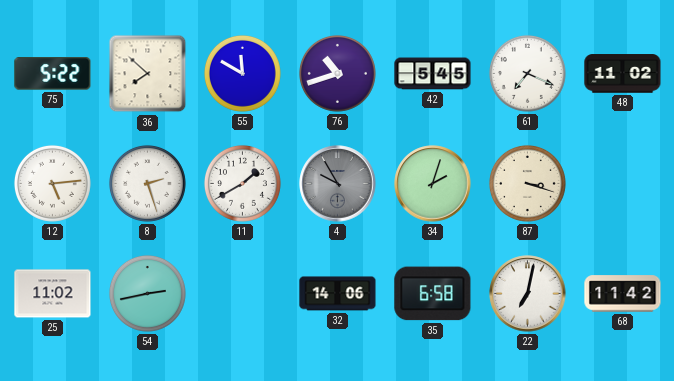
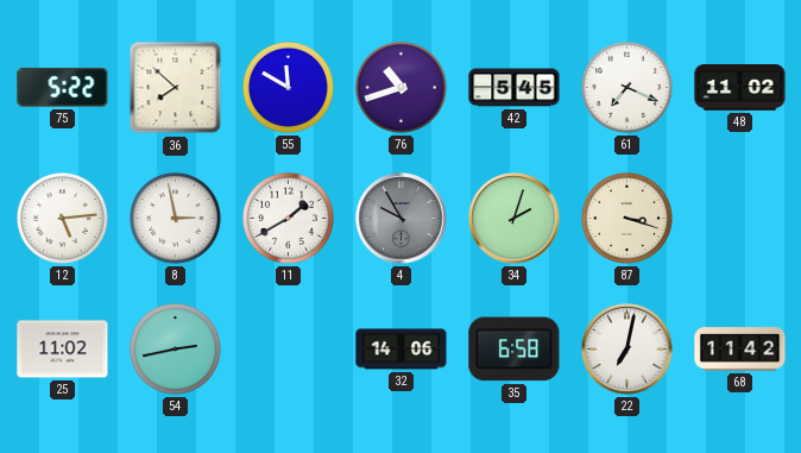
8: 2:27 -> 2:58 (175, 218)
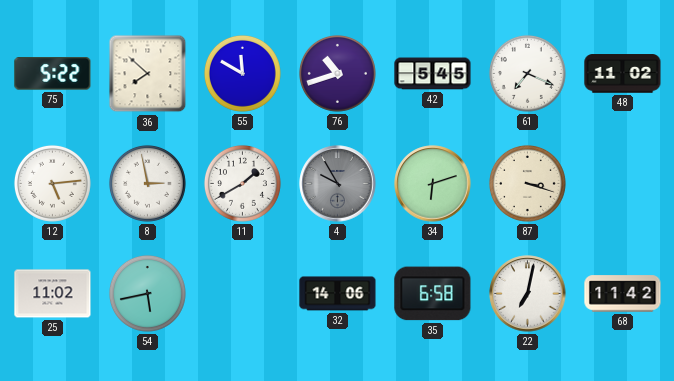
34: 2:03 -> 6:12 (433, 184)
54: 2:43 -> 5:43 (147, 293)
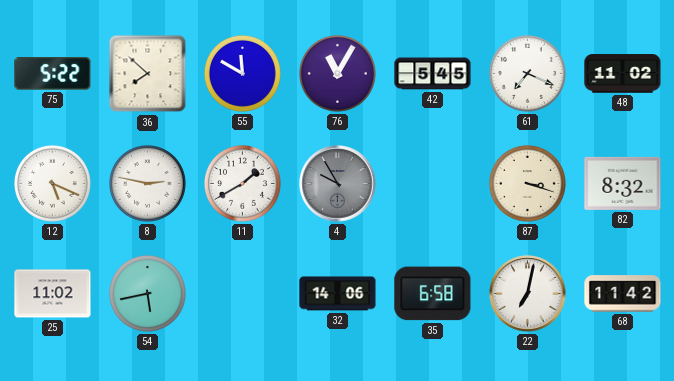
76: 10:42 -> 11:05 (337, 73)
12: 5:14 -> 5:19 (52, 183)
8: 2:58 -> 2:47 (147, 183)
34: 6:12 -> none (433, 184)
82: none -> 8:32 (623, 183)
